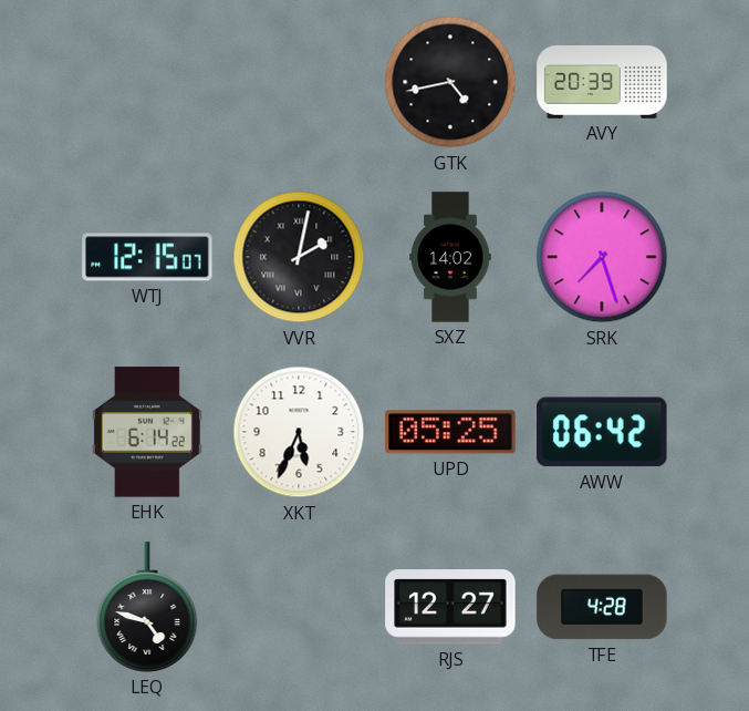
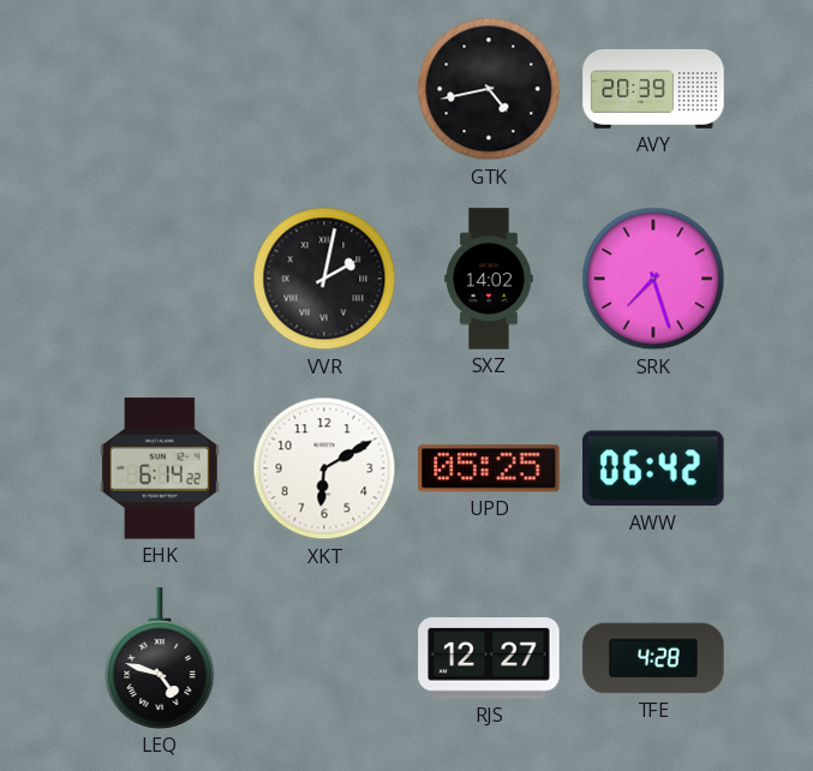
WTJ: 12:15 -> none (147, 257)
XKT: 5:34 -> 6:10 (324, 468)
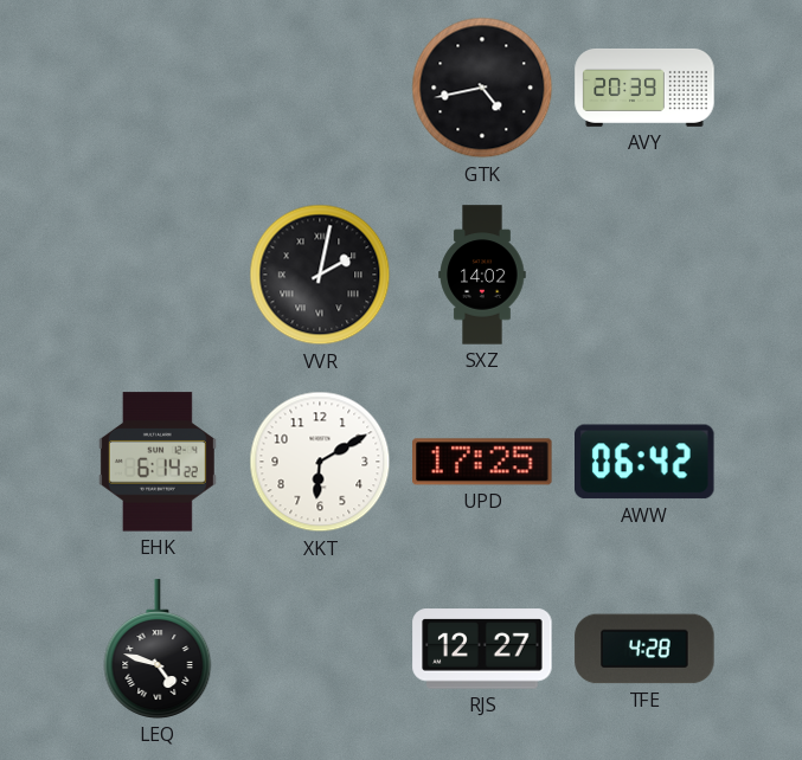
SRK: 7:27 -> none (653, 279)
UPD: 05:25 -> 17:25 (482, 462)
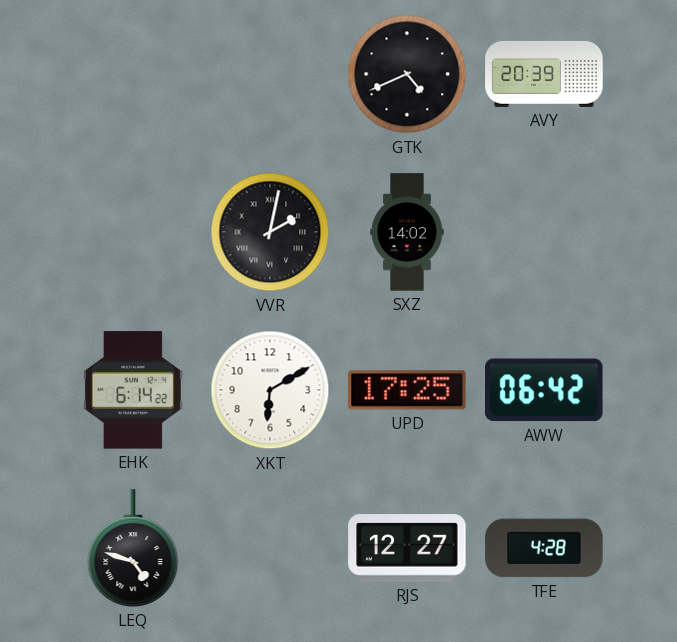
GTK: 4:43 -> 4:41 (407, 74)
